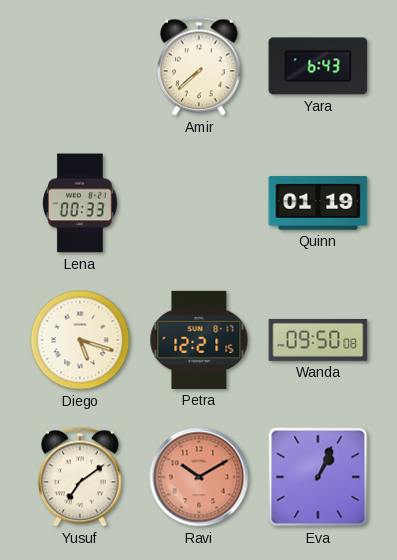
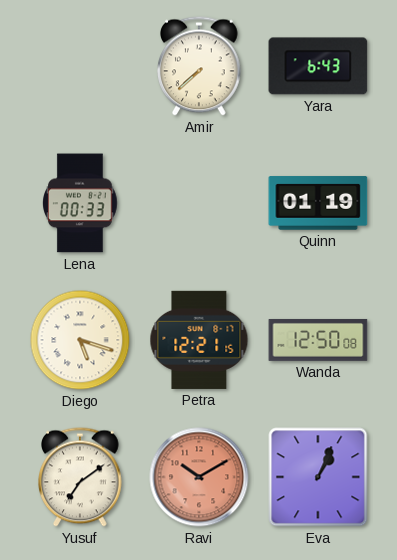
Wanda: 09:50 -> 12:50 (318, 340)
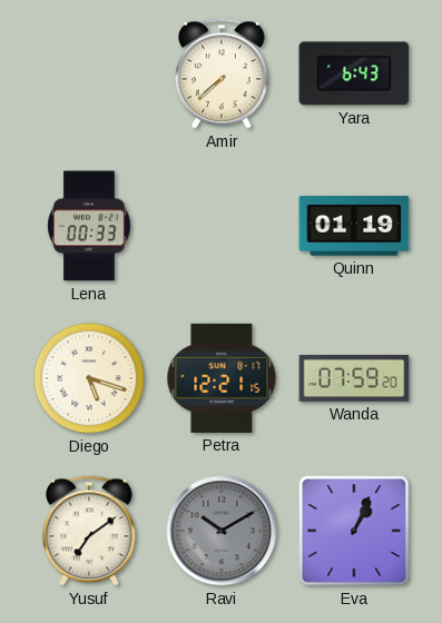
Wanda: 12:50 -> 07:59 (354, 378)
Ravi dial: salmon -> grey (222, 531)
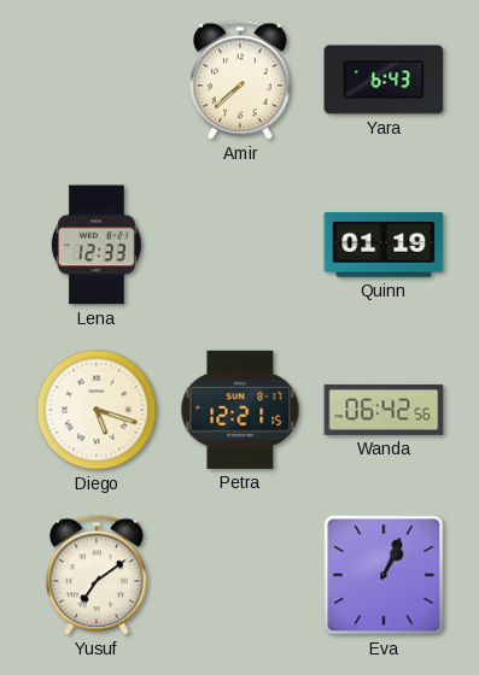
Lena: 00:33 -> 12:33 (98, 245)
Wanda: 07:59 -> 06:42 (384, 410)
Ravi: 10:10 -> none (222, 531)
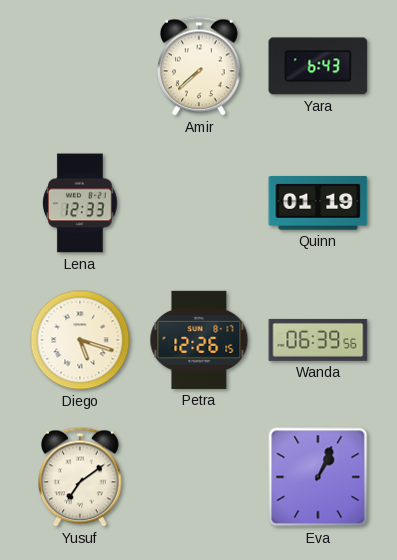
Petra: 12:21 -> 12:26 (199, 340)
Wanda: 06:42 -> 06:39 (318, 340)
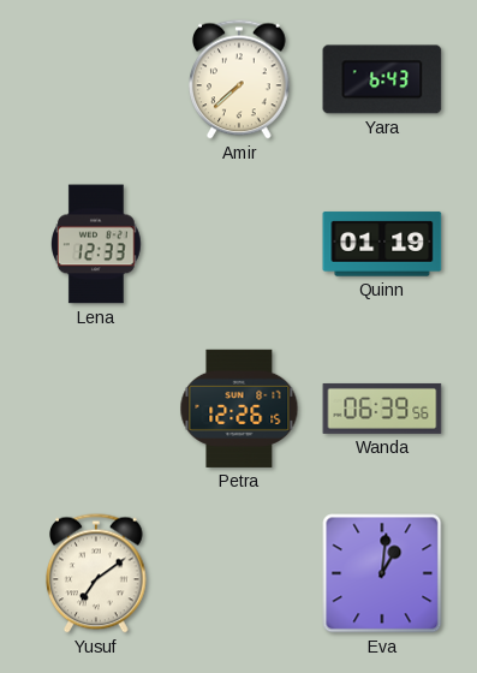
Diego: 5:18 -> none (80, 340)
Eva: 1:04 -> 1:01 (382, 573)
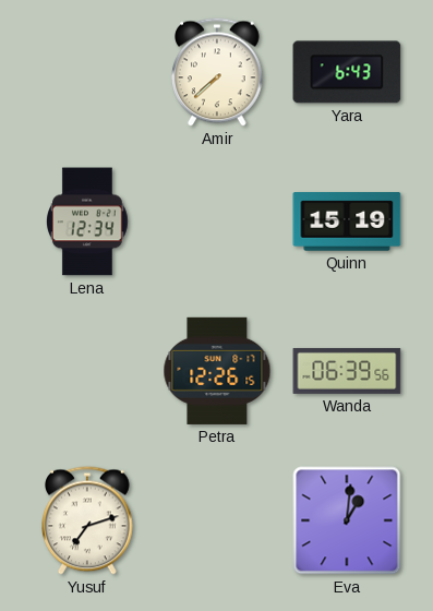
Lena: 12:33 -> 12:34 (88, 221)
Quinn: 01:19 -> 15:19 (347, 221)
Yusuf: 7:09 -> 7:12 (88, 520)
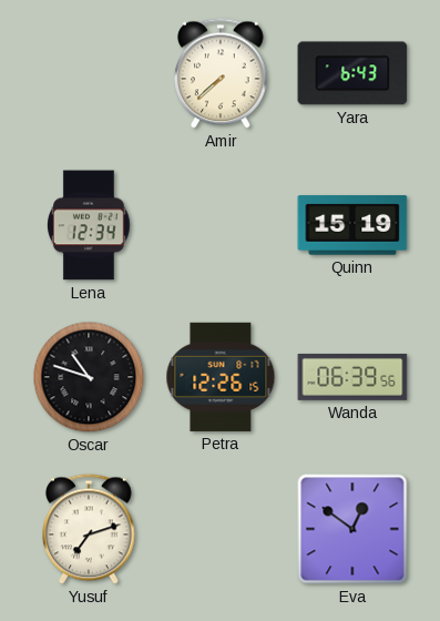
Oscar: none -> 10:48 (89, 377)
Eva: 1:01 -> 12:51 (352, 529)
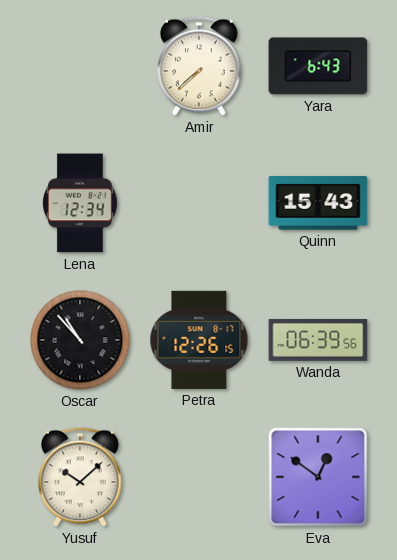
Quinn: 15:19 -> 15:43 (318, 203)
Oscar: 10:48 -> 10:53 (80, 340)
Yusuf: 7:12 -> 10:08 (81, 477)
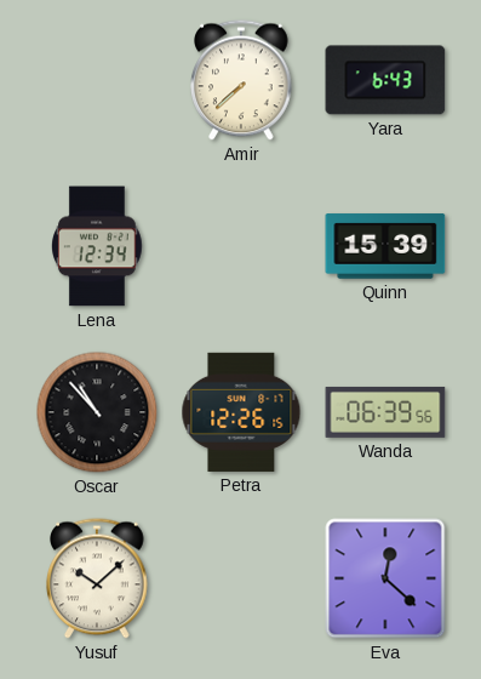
Quinn: 15:43 -> 15:39 (385, 246)
Eva: 12:51 -> 12:22 (385, 578)
